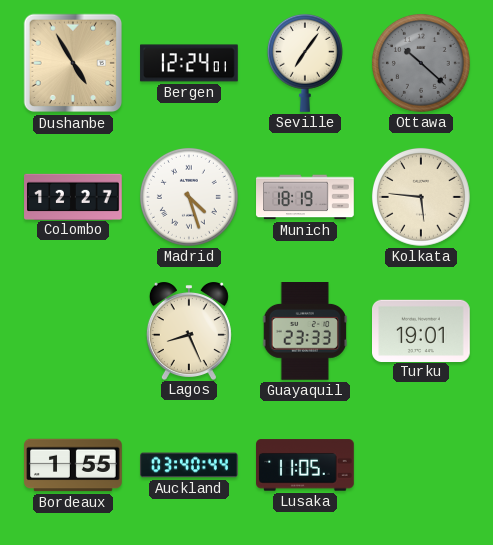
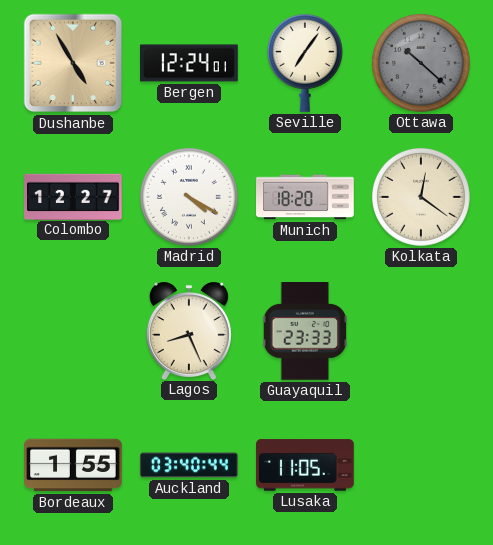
Madrid: 4:27 -> 4:20 (189, 197)
Munich: 18:19 -> 18:20 (305, 197)
Kolkata: 5:46 -> 12:21 (421, 197)
Turku: 19:01 -> none (422, 330)
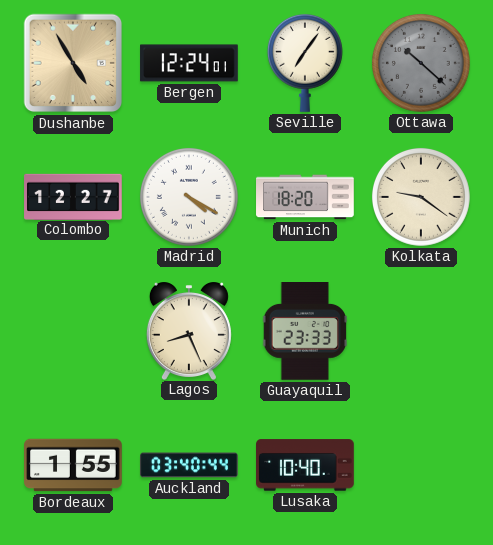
Kolkata: 12:21 -> 9:21 (421, 197)
Lusaka: 11:05 -> 10:40 (305, 465)
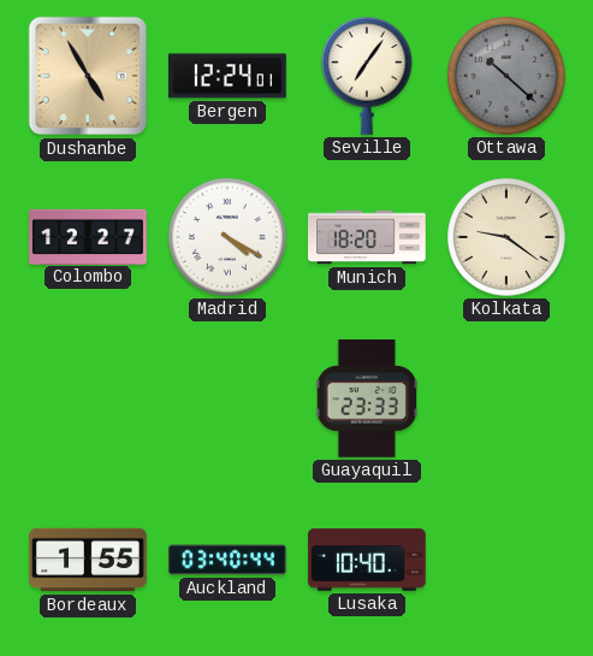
Lagos: 8:26 -> none (189, 331)
